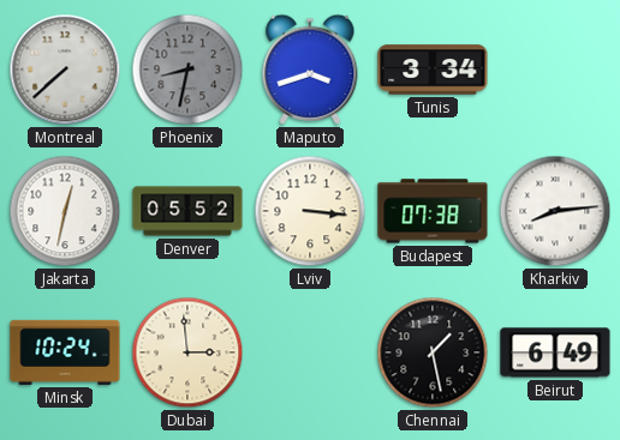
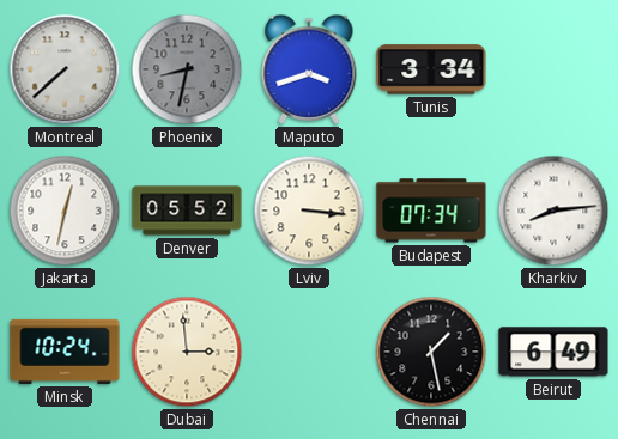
Budapest: 07:38 -> 07:34 (431, 211)
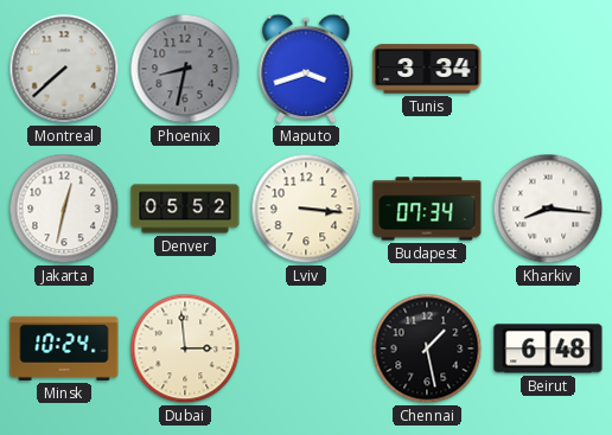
Kharkiv: 8:14 -> 8:16 (548, 209)
Beirut: 6:49 -> 6:48 (548, 348)
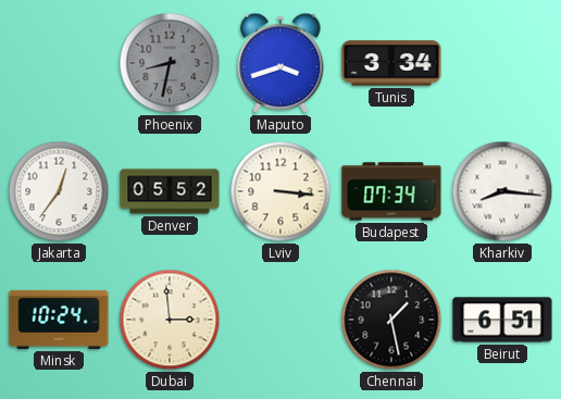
Montreal: 7:38 -> none (64, 69)
Jakarta: 12:32 -> 12:36 (59, 191)
Beirut: 6:48 -> 6:51 (502, 320)
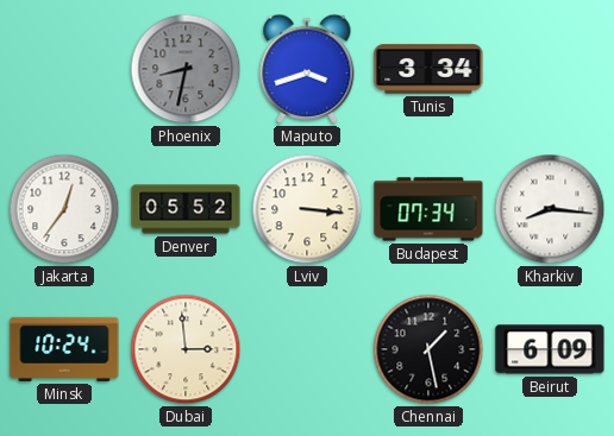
Beirut: 6:51 -> 6:09 (550, 349)
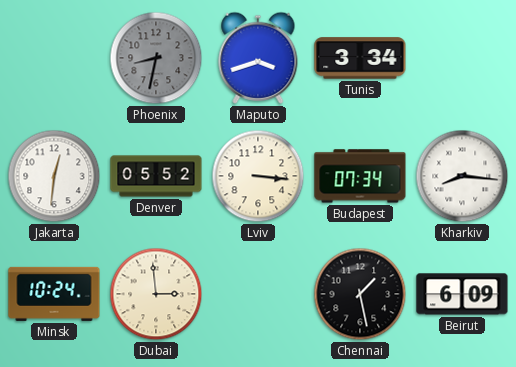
Jakarta: 12:36 -> 12:31 (54, 176)
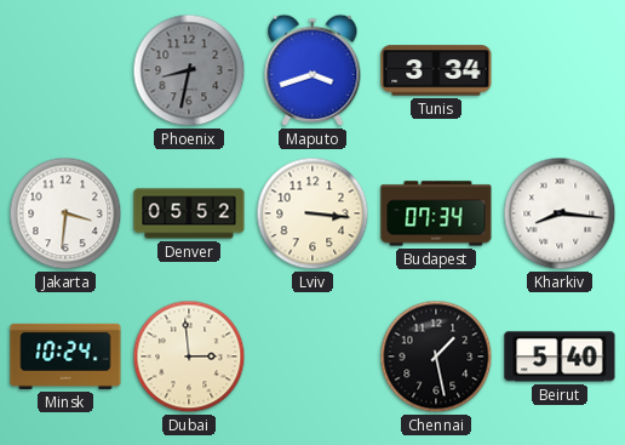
Jakarta: 12:31 -> 3:31 (65, 213)
Beirut: 6:09 -> 5:40 (560, 356)
